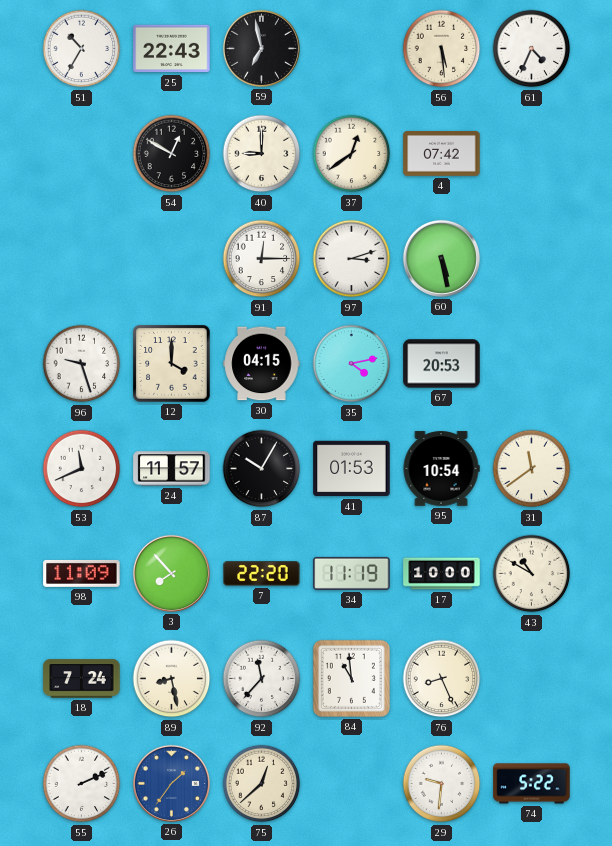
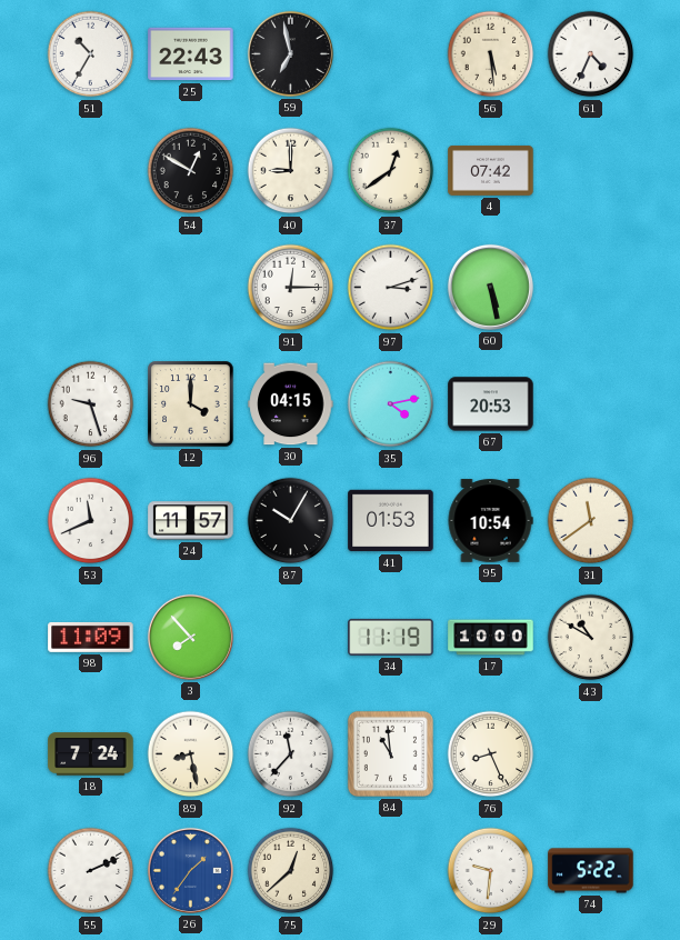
7: 22:20 -> none (262, 574)
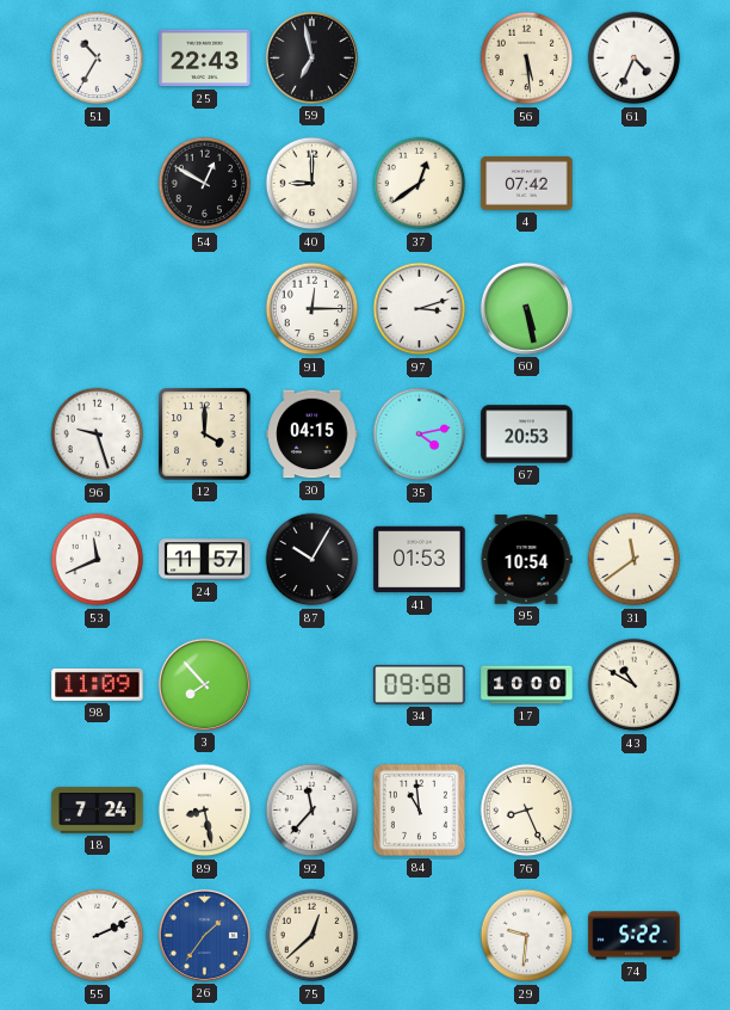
34: 11:19 -> 09:58 (420, 684)
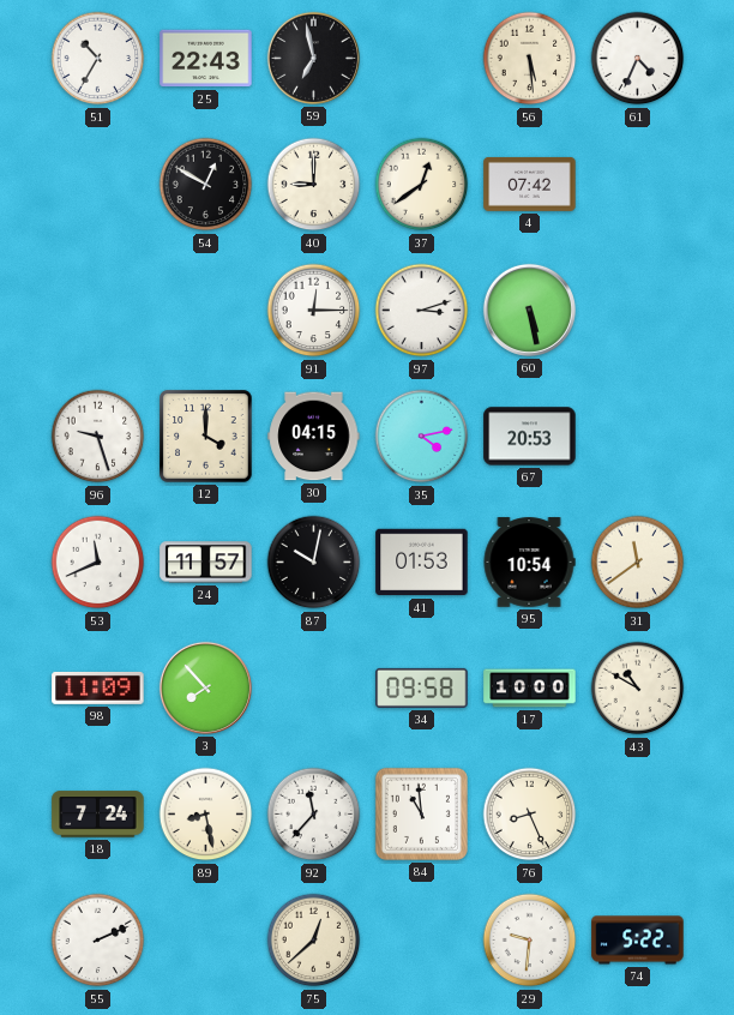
87: 10:05 -> 10:02 (314, 563)
26: 1:36 -> none (204, 935)
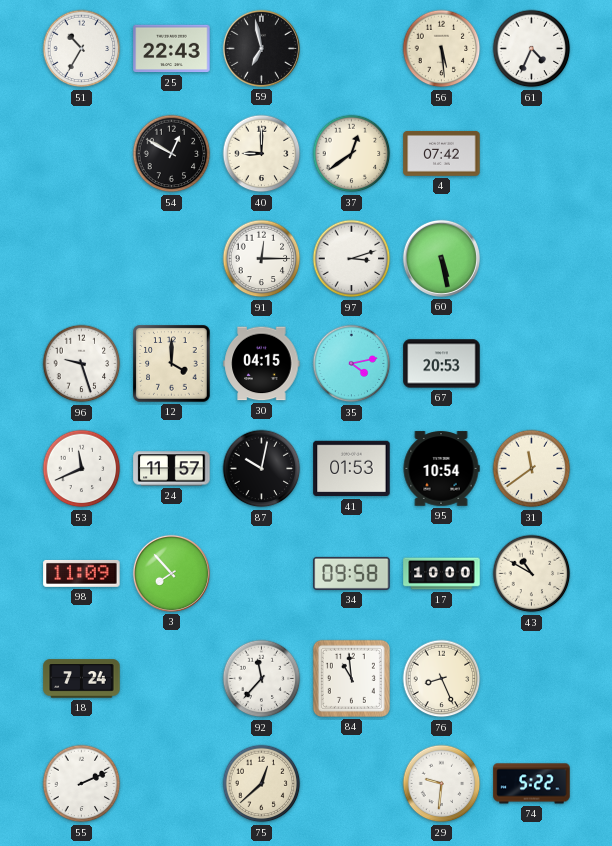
89: 8:28 -> none (206, 815)
